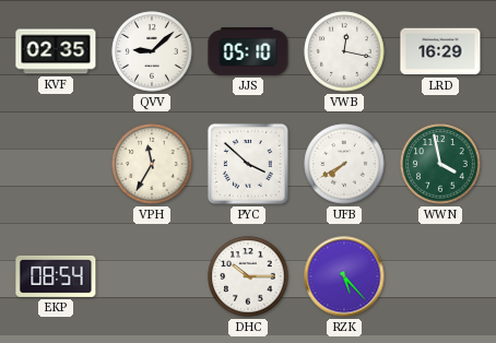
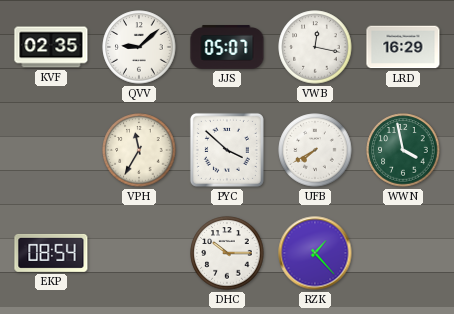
JJS: 05:10 -> 05:07 (227, 47)
RZK: 5:23 -> 1:23 (315, 253)
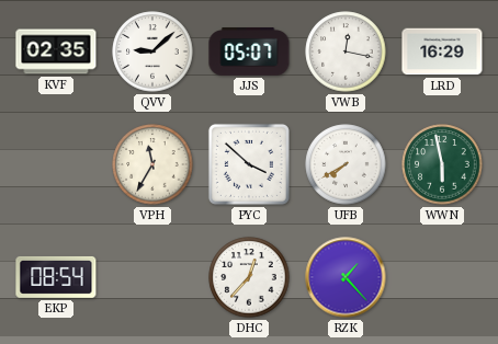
WWN: 3:58 -> 5:58 (442, 164)
DHC: 10:15 -> 12:37 (249, 277)
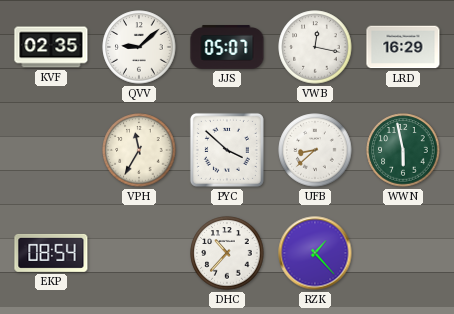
UFB: 7:40 -> 8:38 (315, 150)
DHC: 12:37 -> 10:37 (227, 253)
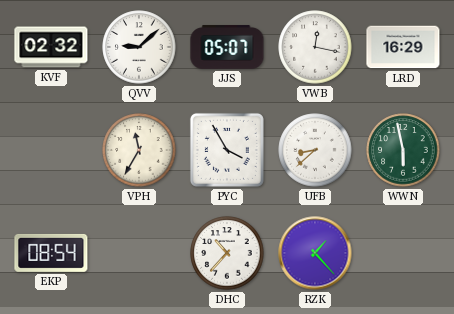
KVF: 02:35 -> 02:32 (51, 47)
PYC: 3:52 -> 3:55 (227, 150)
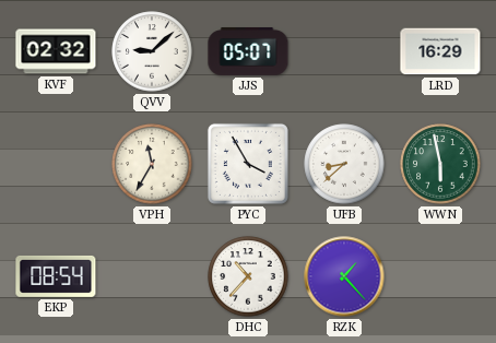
VWB: 12:17 -> none (315, 47)
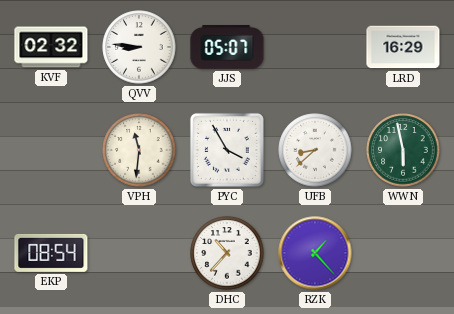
QVV: 9:08 -> 8:46 (139, 47)
VPH: 11:35 -> 11:31 (139, 150)
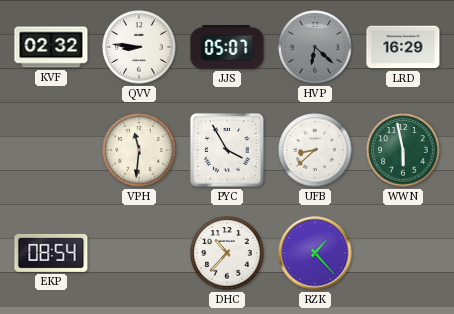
HVP: none -> 6:22 (315, 47)
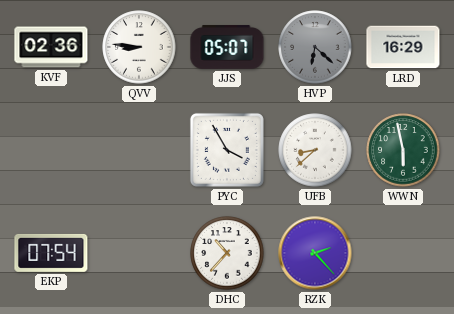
KVF: 02:32 -> 02:36 (51, 47)
VPH: 11:31 -> none (139, 150)
EKP: 08:54 -> 07:54 (51, 253)
RZK: 1:23 -> 2:23 (315, 253)
